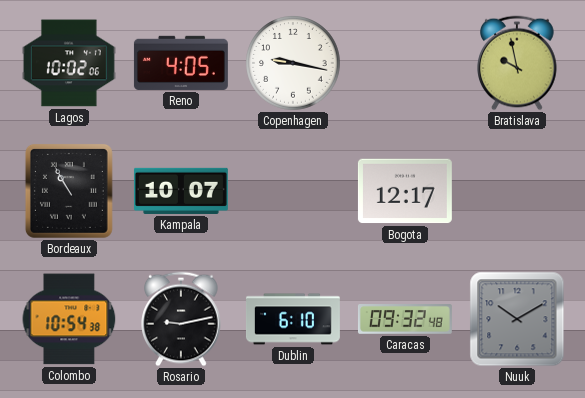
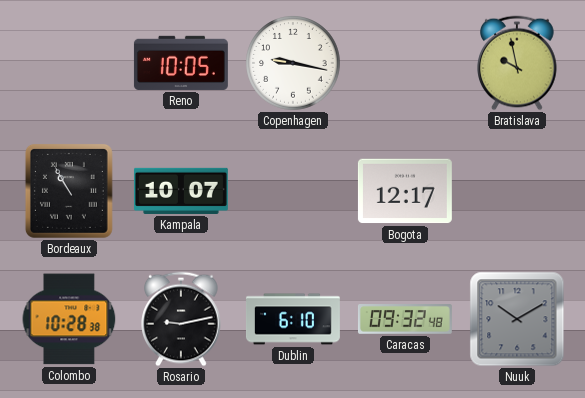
Lagos: 10:02 -> none (69, 63)
Reno: 4:05 -> 10:05 (181, 63)
Colombo: 10:54 -> 10:28 (69, 319)
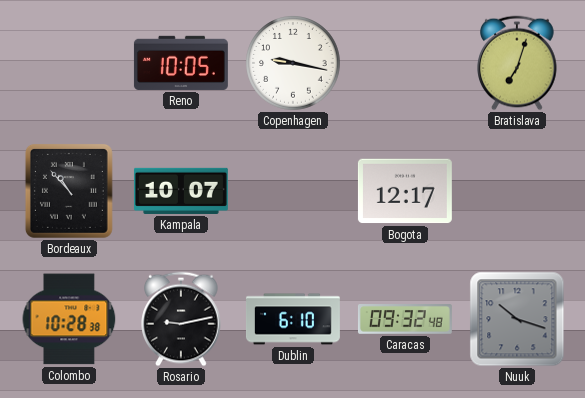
Bratislava: 9:58 -> 7:03 (517, 63)
Bordeaux: 10:55 -> 10:53 (69, 191)
Nuuk: 10:10 -> 10:18 (517, 319)
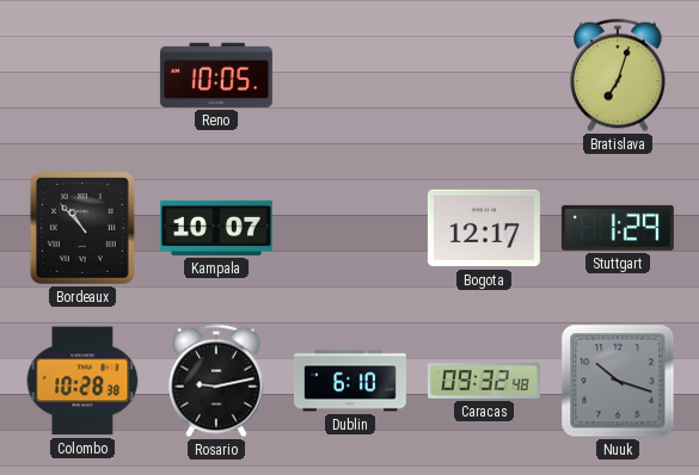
Copenhagen: 9:17 -> none (293, 63)
Stuttgart: none -> 1:29 (618, 228)
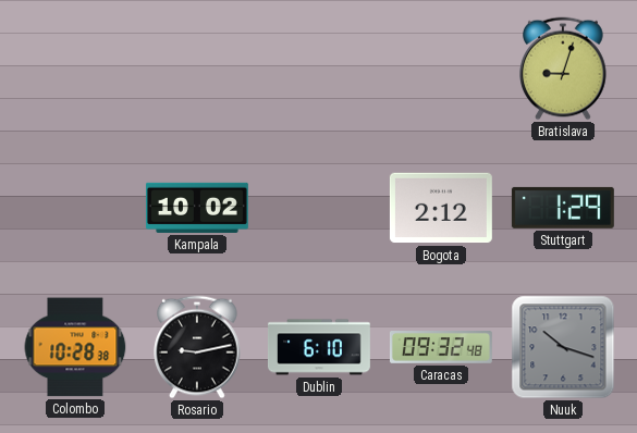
Reno: 10:05 -> none (216, 75)
Bratislava: 7:03 -> 9:03 (563, 69)
Bordeaux: 10:53 -> none (82, 228)
Kampala: 10:07 -> 10:02 (197, 208)
Bogota: 12:17 -> 2:12 (441, 208)
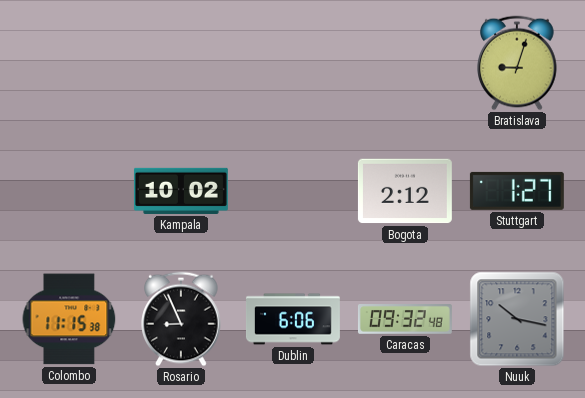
Stuttgart: 1:29 -> 1:27 (517, 191)
Colombo: 10:28 -> 11:15 (69, 319)
Rosario: 9:13 -> 8:56 (181, 319)
Dublin: 6:10 -> 6:06 (293, 319)
Nuuk: 10:18 -> 10:17 (517, 319)
